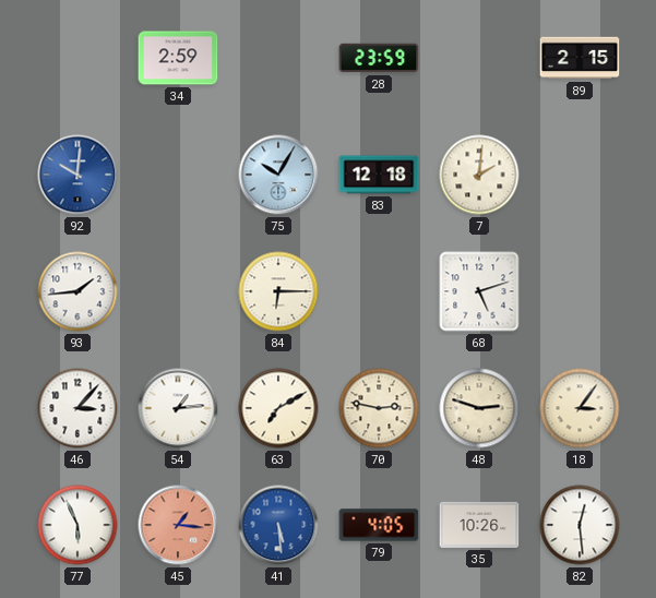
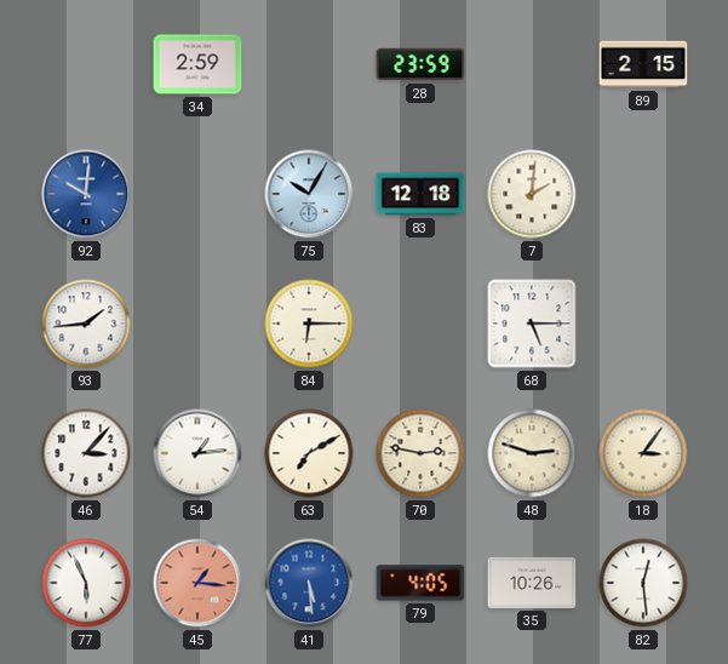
68: 5:12 -> 5:15 (532, 324)
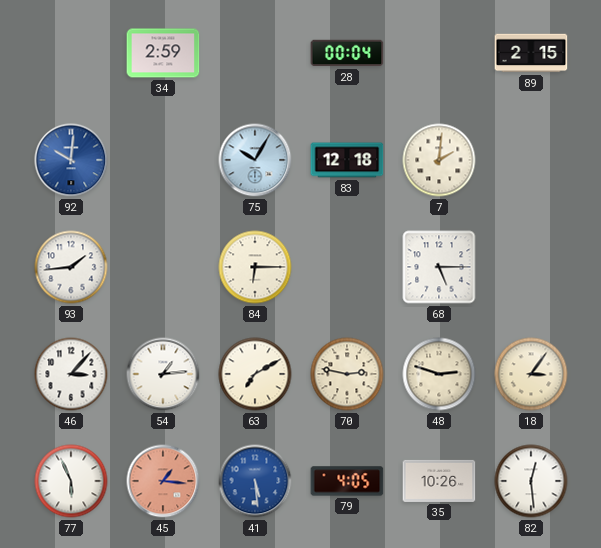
28: 23:59 -> 00:04 (347, 53)
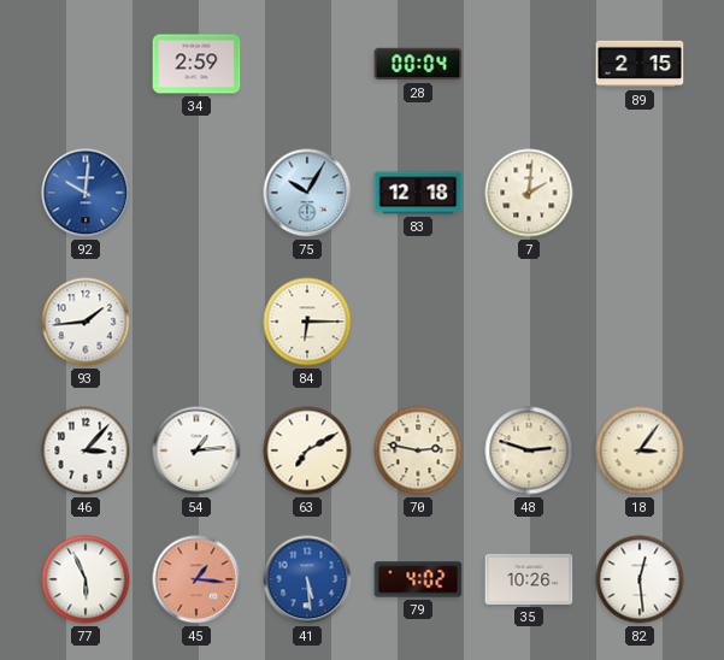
68: 5:15 -> none (439, 267)
79: 4:05 -> 4:02 (418, 579)
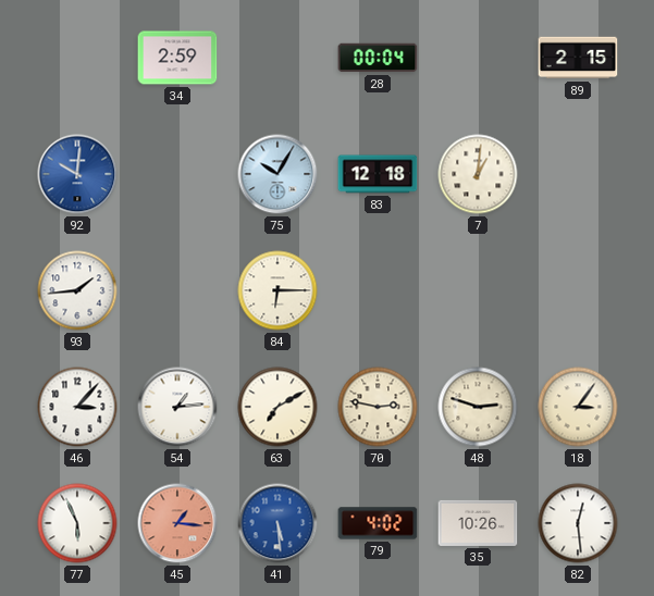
7: 2:01 -> 1:01 (478, 174)
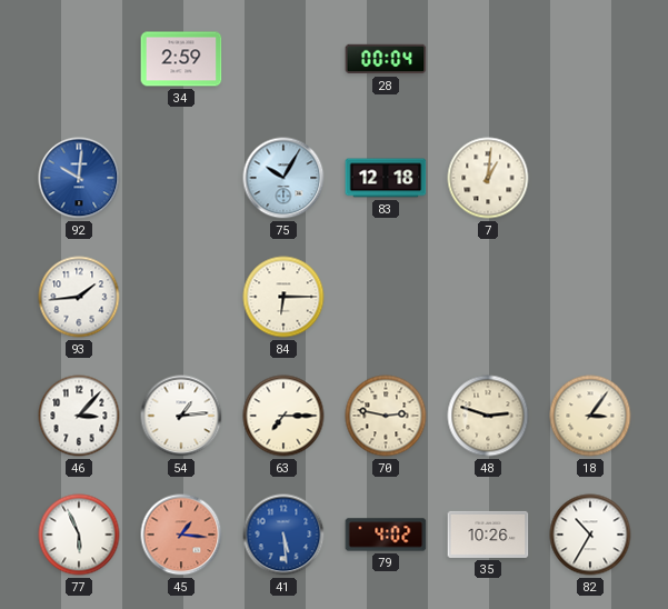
89: 2:15 -> none (578, 58)
63: 7:10 -> 7:15 (283, 416)
82: 12:29 -> 10:35 (590, 535)
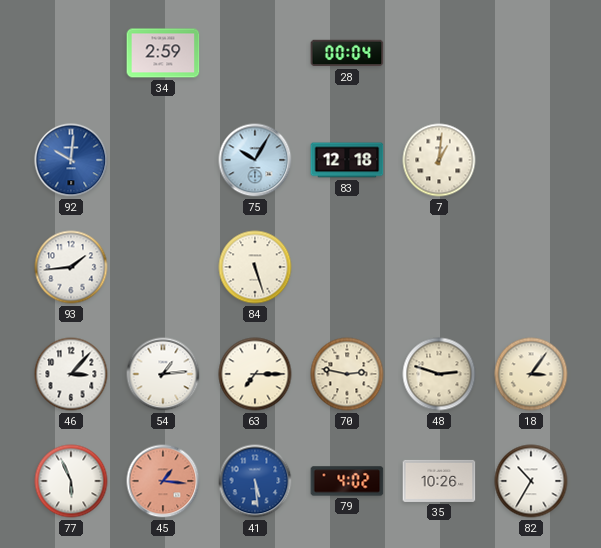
84: 6:15 -> 5:27 (255, 267)
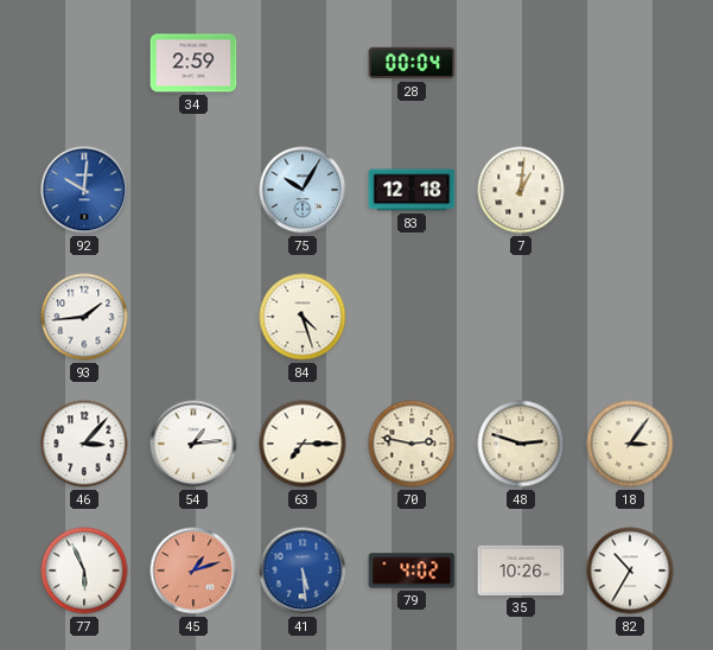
84: 5:27 -> 4:27 (303, 317)
45: 1:16 -> 1:12 (193, 571)
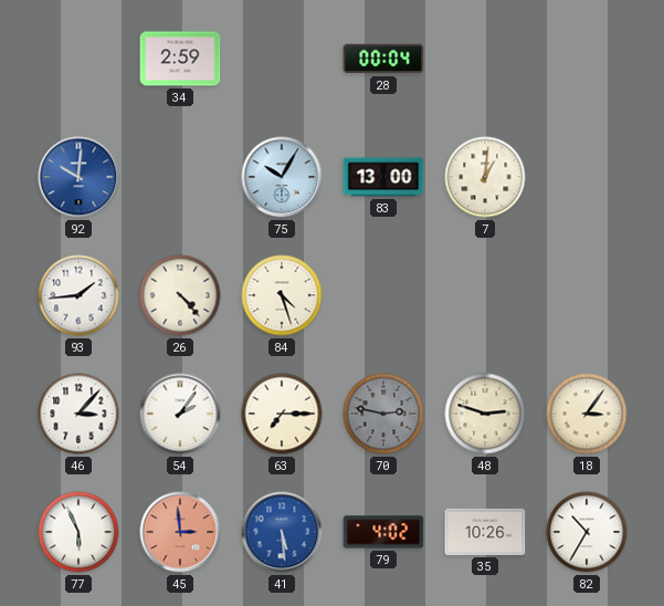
83: 12:18 -> 13:00 (383, 177)
26: none -> 4:23 (180, 295)
54: 1:14 -> 2:06 (180, 414)
70 dial: cream -> grey (383, 414)
45: 1:12 -> 2:59 (180, 532)
